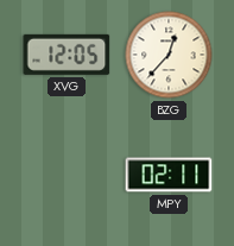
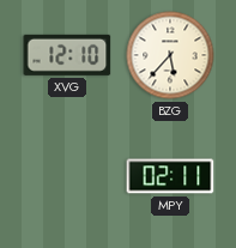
XVG: 12:05 -> 12:10 (67, 55)
BZG: 12:37 -> 5:37 (170, 55)
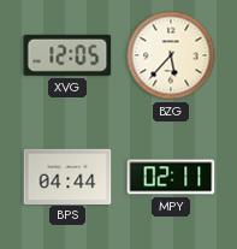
XVG: 12:10 -> 12:05 (67, 55)
BPS: none -> 04:44 (67, 176)
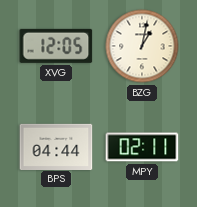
BZG: 5:37 -> 1:02 (142, 46)
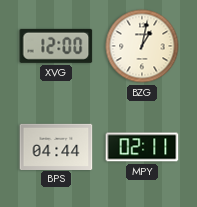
XVG: 12:05 -> 12:00 (56, 46)
